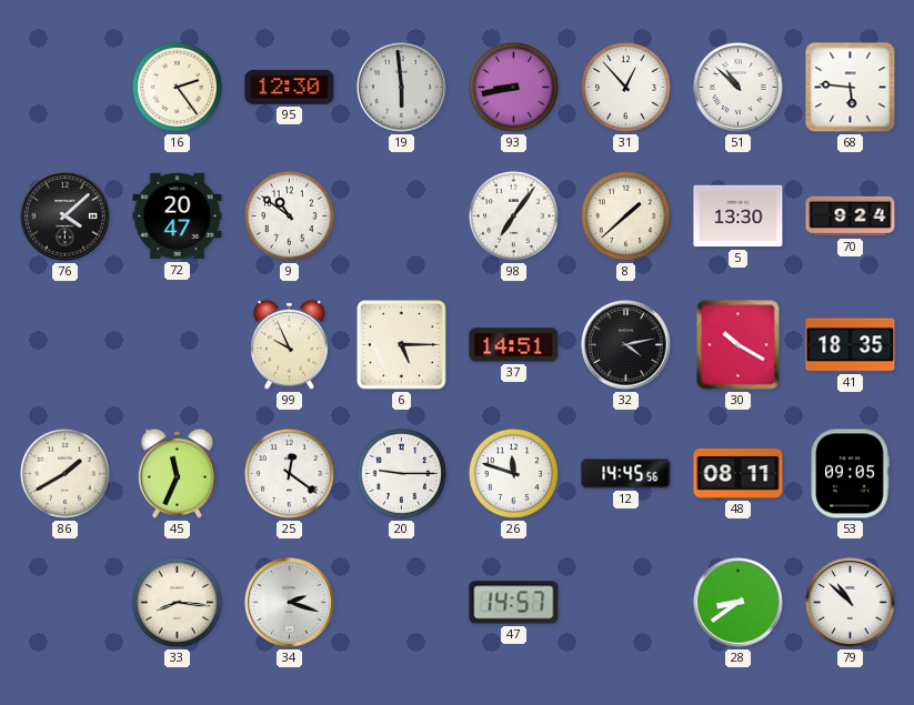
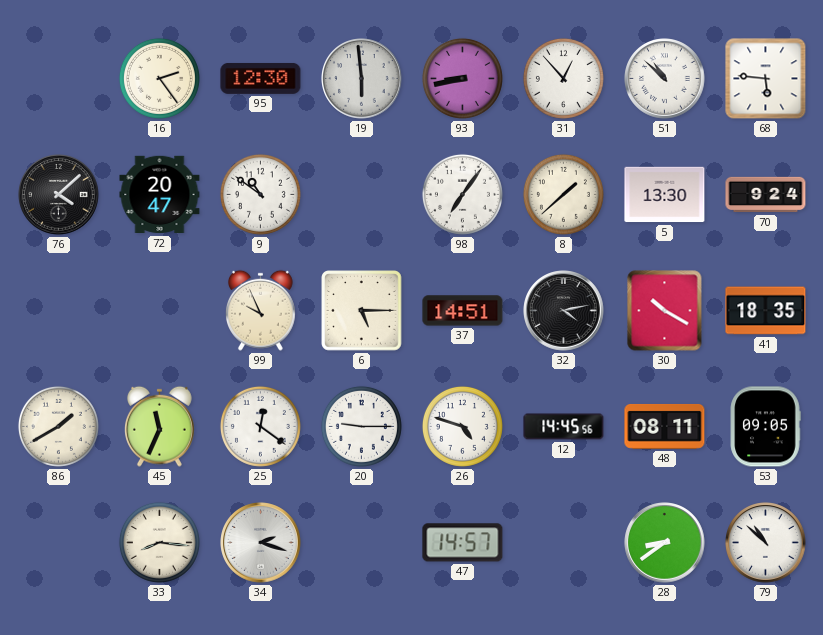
26: 11:48 -> 4:48 (462, 426)
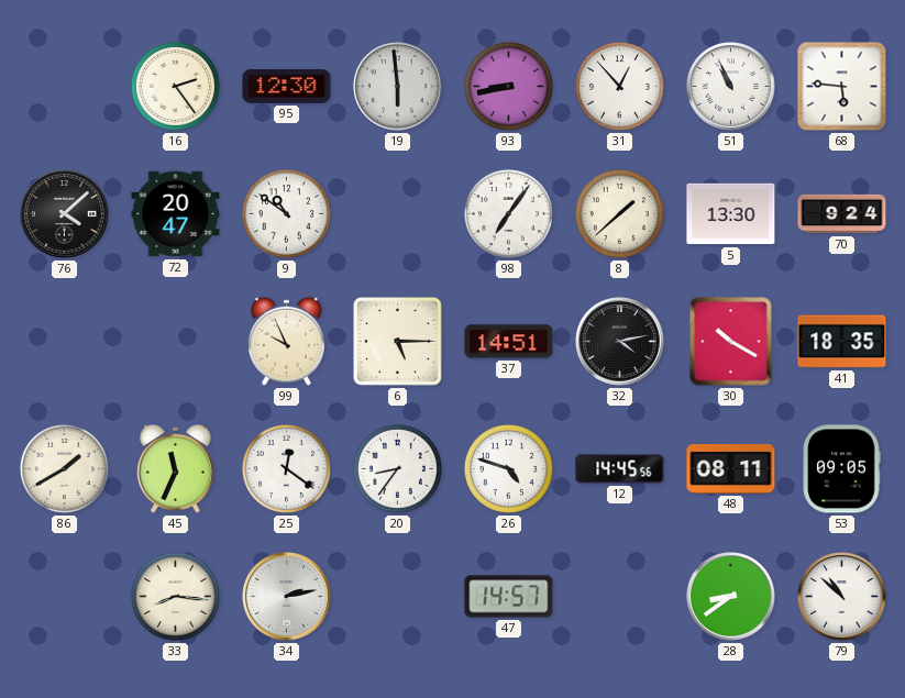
51: 10:52 -> 10:56 (731, 87)
20: 9:15 -> 8:36 (397, 468)
34: 2:18 -> 2:13 (287, 597)
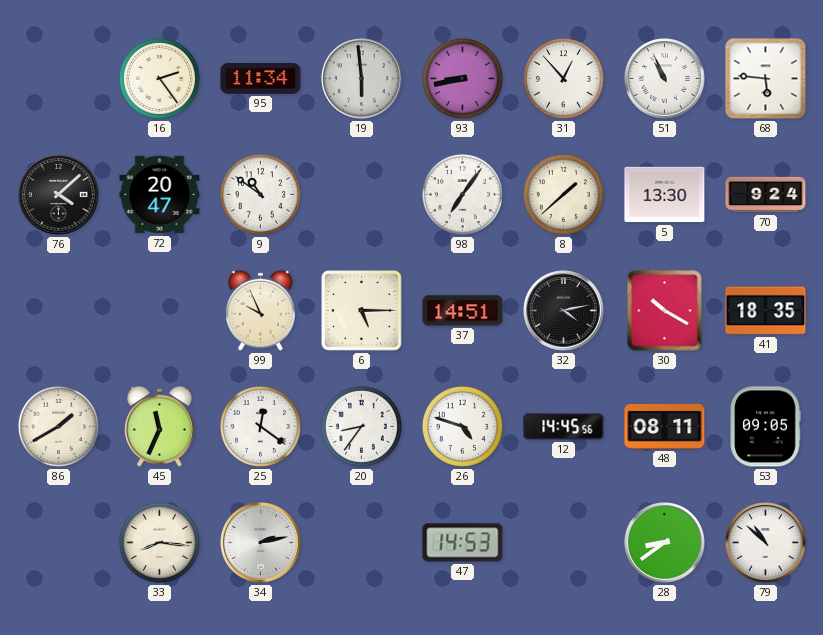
95: 12:30 -> 11:34 (261, 78)
47: 14:57 -> 14:53 (463, 543)
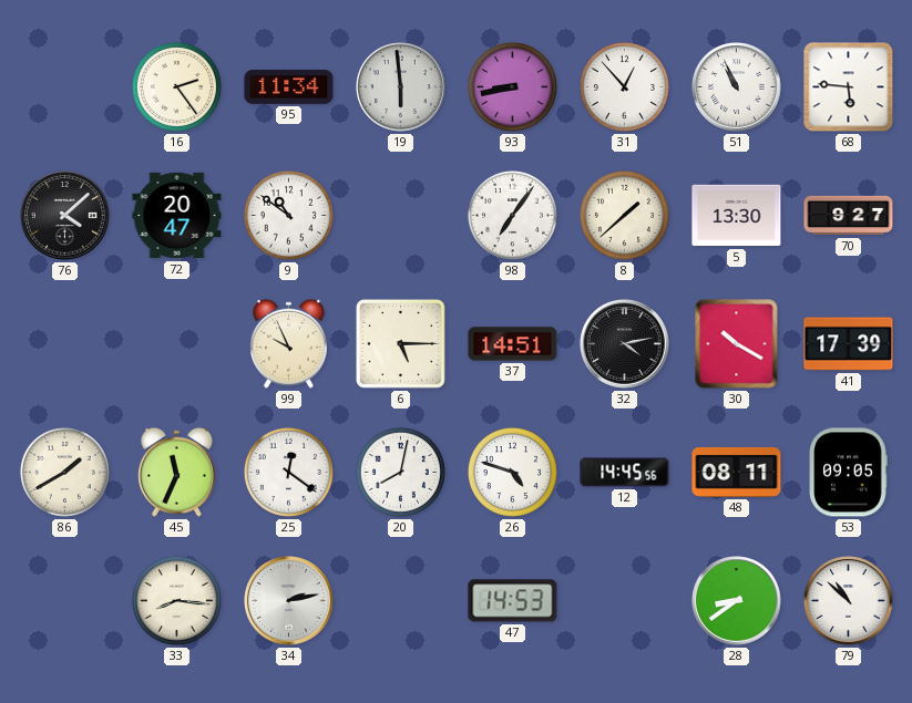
70: 9:24 -> 9:27 (849, 216)
41: 18:35 -> 17:39 (849, 344)
20: 8:36 -> 8:02 (400, 472)
